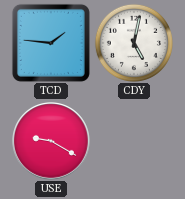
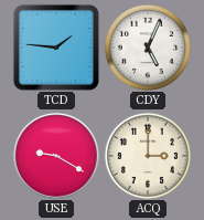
CDY: 5:02 -> 5:04 (148, 48)
ACQ: none -> 3:00 (148, 156)
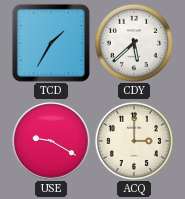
TCD: 1:46 -> 1:35 (51, 43)
CDY: 5:04 -> 5:38 (134, 43)
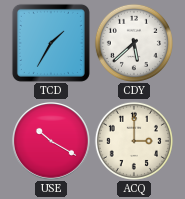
USE: 9:20 -> 10:20 (52, 142)
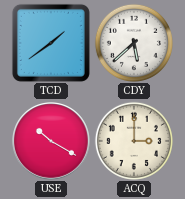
TCD: 1:35 -> 1:39 (51, 43)
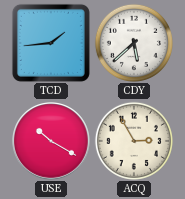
TCD: 1:39 -> 1:44 (51, 43)
ACQ: 3:00 -> 2:55 (134, 141)
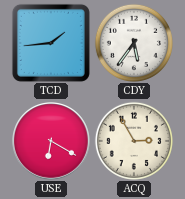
CDY: 5:38 -> 5:36 (134, 43)
USE: 10:20 -> 6:20 (52, 142)
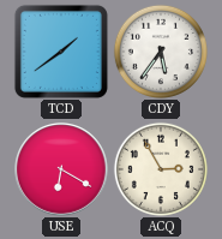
TCD: 1:44 -> 1:39 (61, 52)
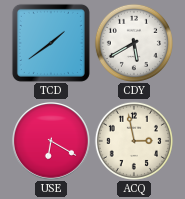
CDY: 5:36 -> 5:40 (134, 43)
ACQ: 2:55 -> 2:58 (134, 141)
